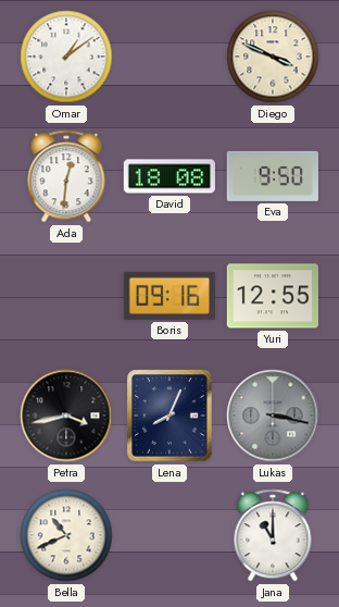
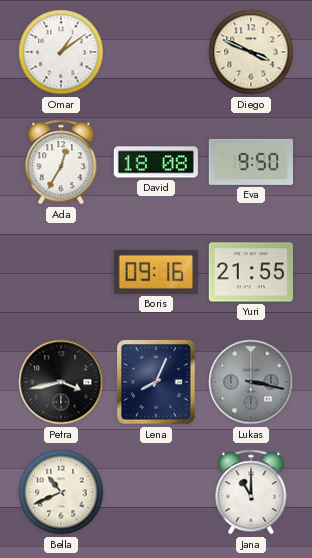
Ada: 12:31 -> 12:35 (61, 162)
Yuri: 12:55 -> 21:55 (251, 272)
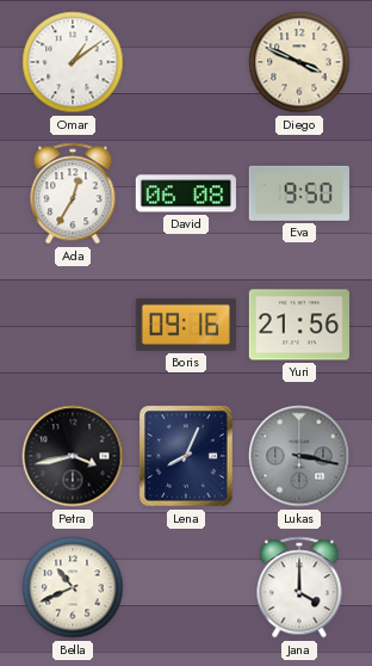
David: 18:08 -> 06:08 (186, 193)
Yuri: 21:55 -> 21:56 (299, 325)
Jana: 11:00 -> 4:00 (299, 587)
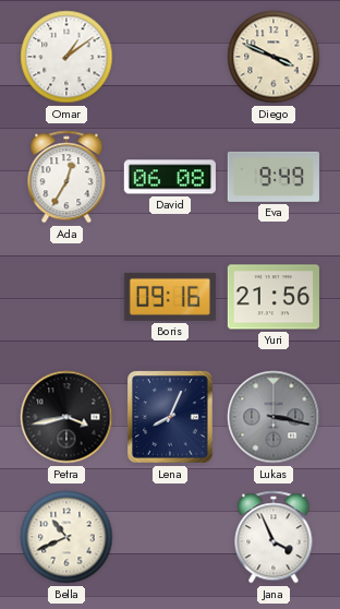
Eva: 9:50 -> 9:49 (274, 177)
Jana: 4:00 -> 3:56 (274, 537)
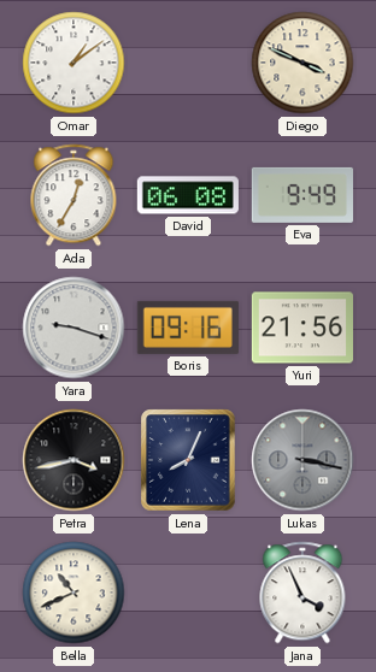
Yara: none -> 9:18 (74, 328)
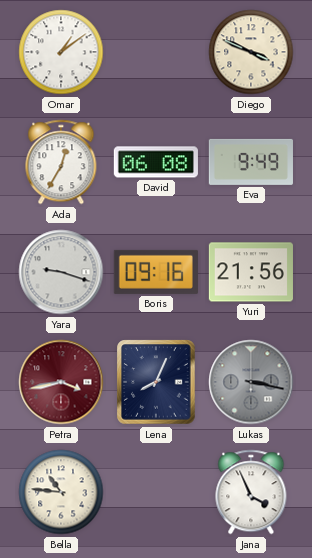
Petra dial: black -> burgundy (61, 382)
Bella: 10:41 -> 10:46 (61, 492)
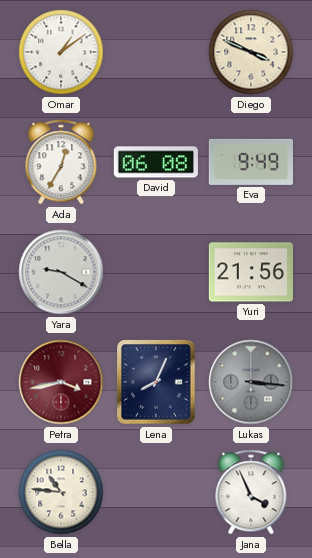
Yara: 9:18 -> 9:20 (61, 272)
Boris: 09:16 -> none (156, 272)
Lukas: 3:17 -> 3:16 (251, 382)
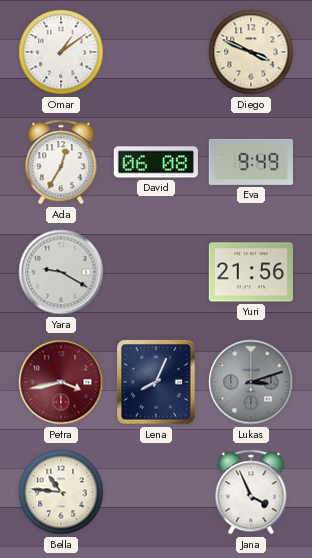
Lukas: 3:16 -> 3:12 (251, 382)
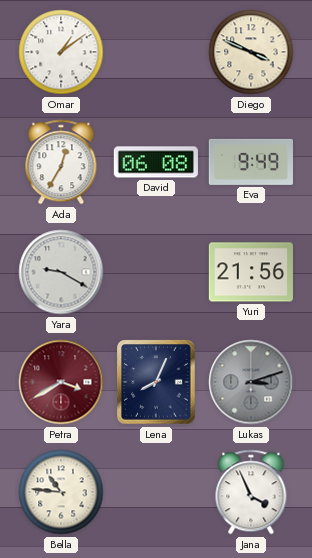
Petra: 3:43 -> 3:40 (61, 382)
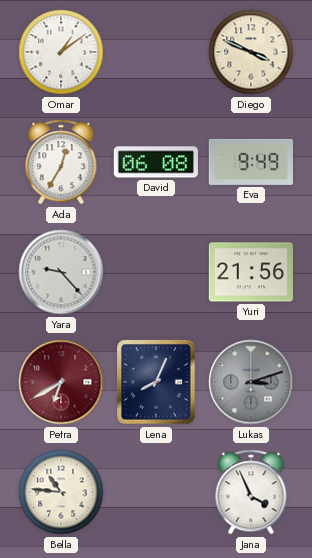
Yara: 9:20 -> 9:23 (61, 272)
Petra: 3:40 -> 6:40 (61, 382)
